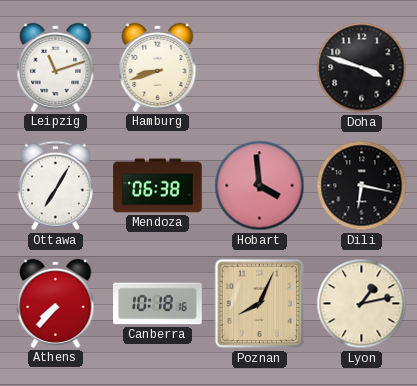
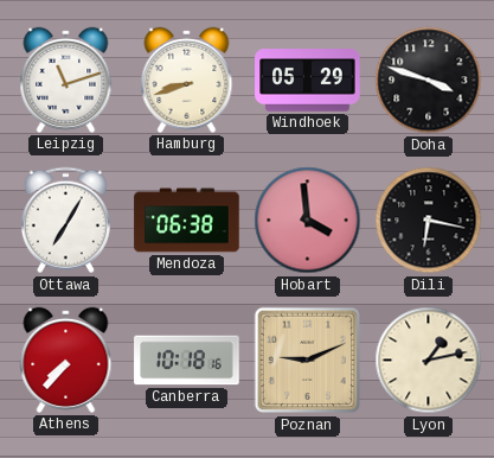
Windhoek: none -> 05:29 (308, 81)
Poznan: 8:04 -> 9:11 (308, 361)
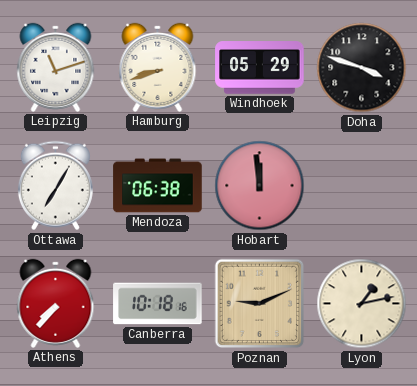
Hobart: 3:59 -> 11:59 (260, 186)
Dili: 6:17 -> none (429, 221)
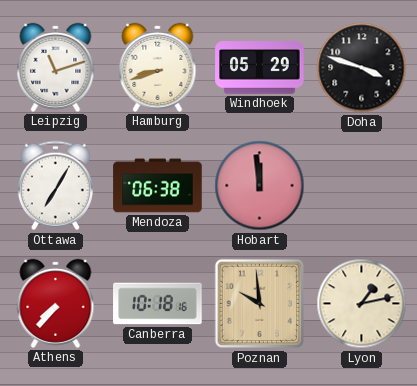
Poznan: 9:11 -> 9:59 (260, 304)
